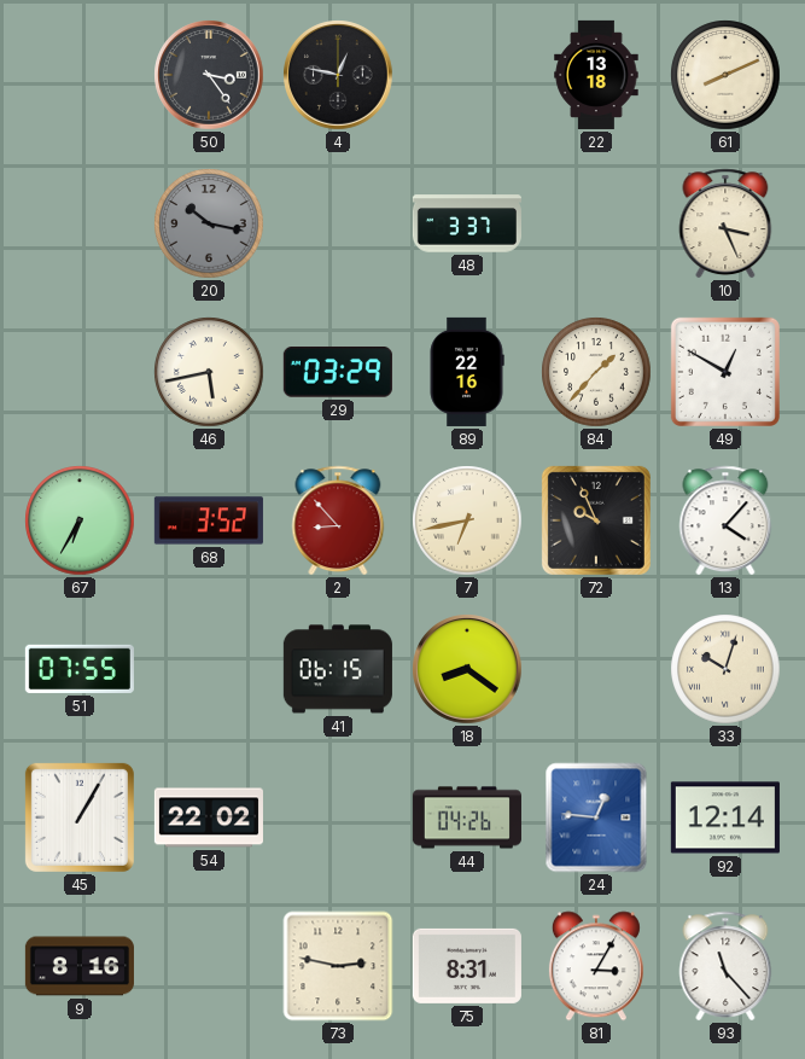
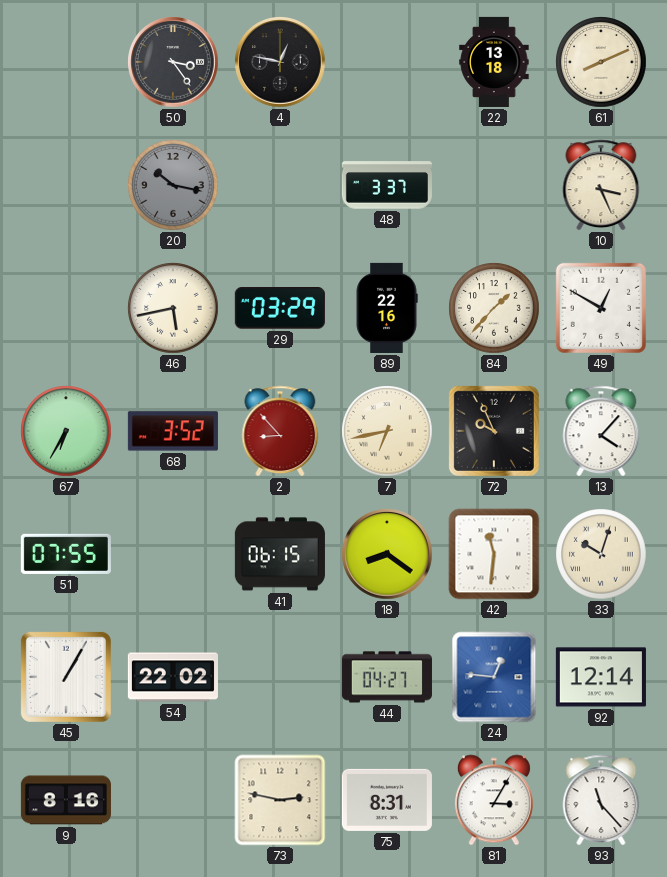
42: none -> 11:31 (494, 554)
44: 04:26 -> 04:27 (387, 677)
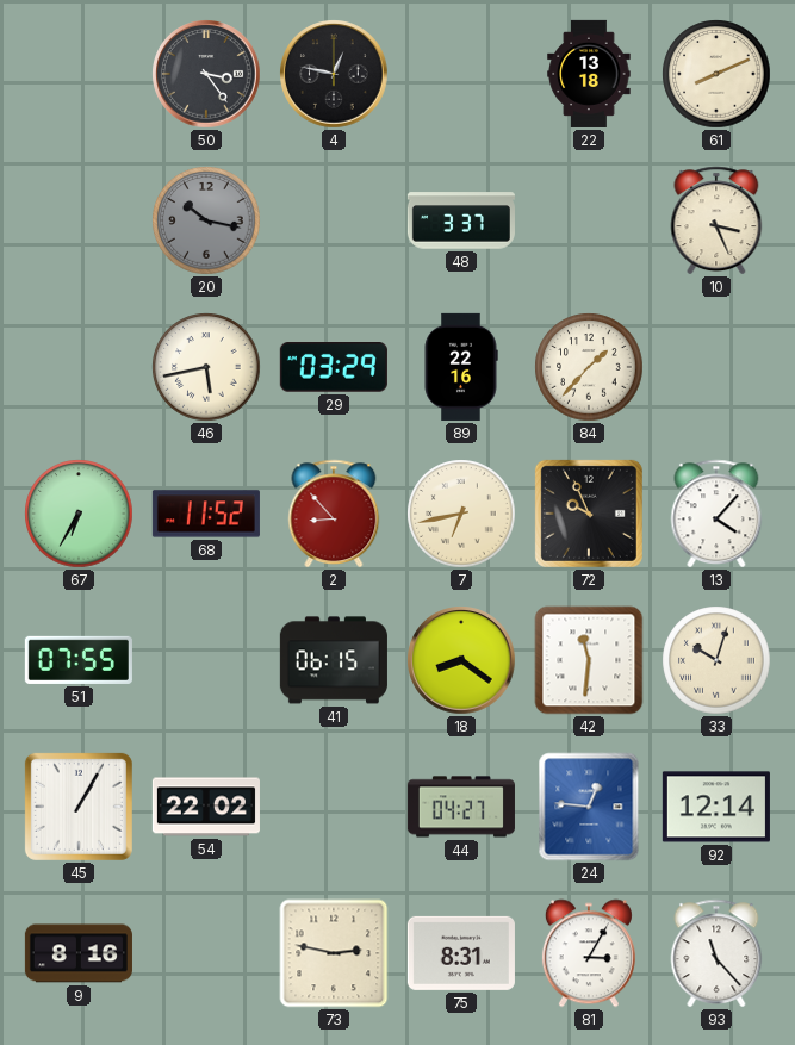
49: 12:50 -> none (601, 308)
68: 3:52 -> 11:52 (206, 514)
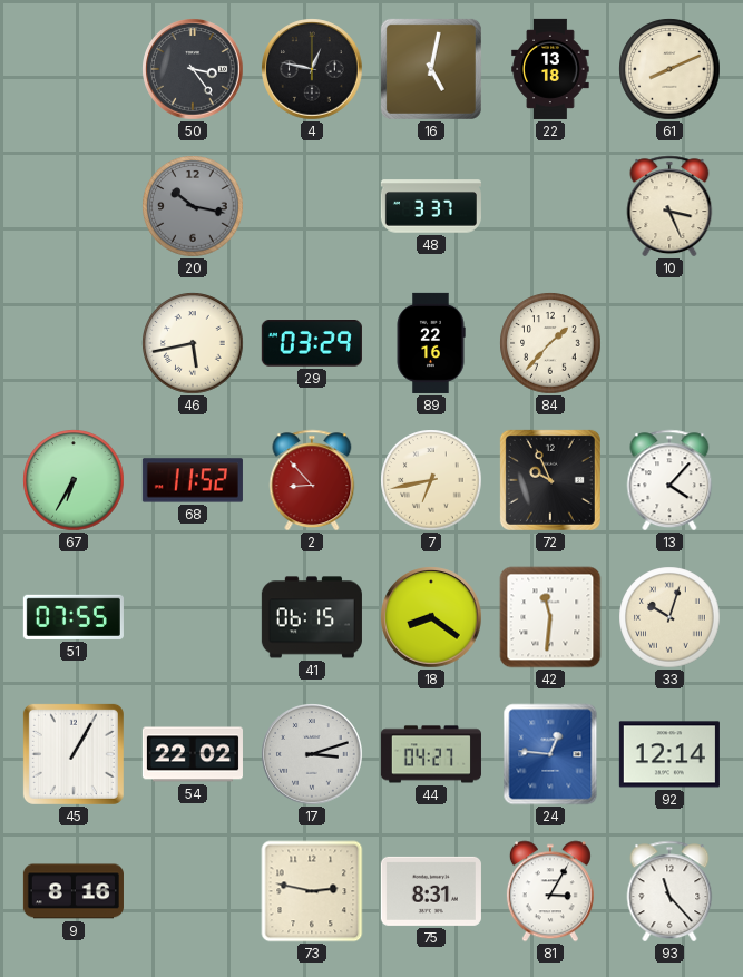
16: none -> 5:02 (431, 69)
17: none -> 3:12 (312, 754)
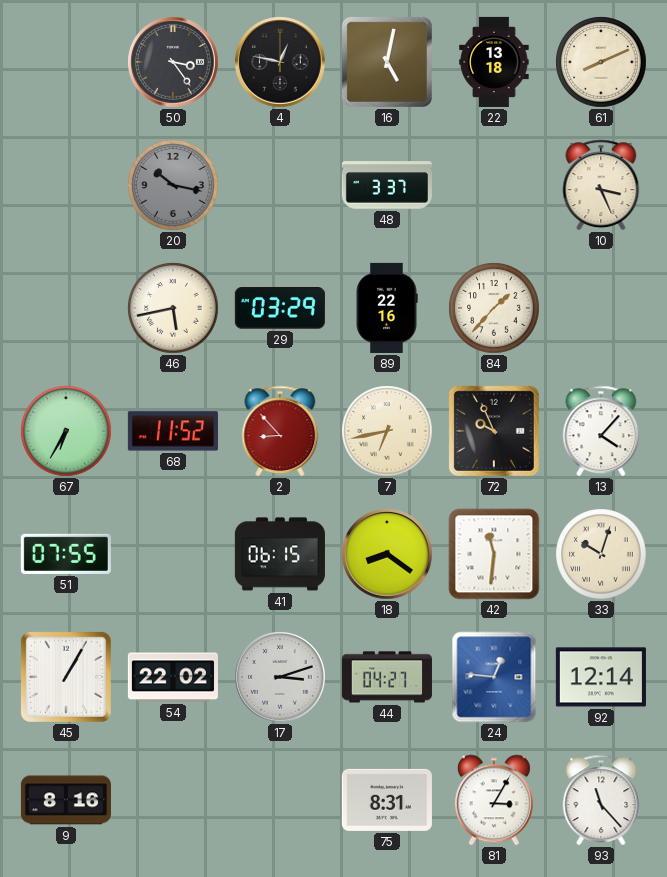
73: 2:47 -> none (312, 891)
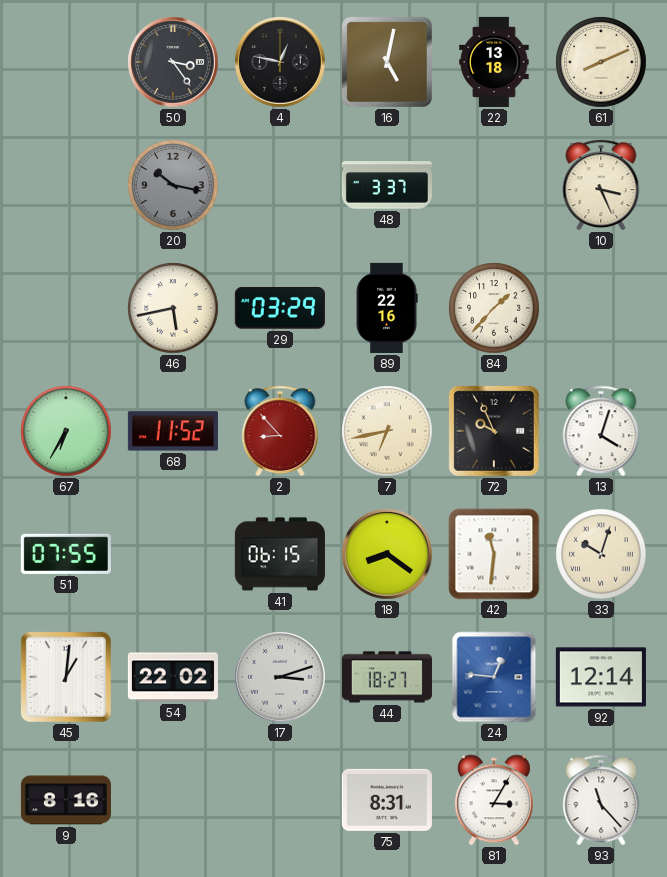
13: 4:07 -> 4:03 (601, 431)
45: 1:05 -> 1:01 (66, 677)
44: 04:27 -> 18:27 (387, 677)
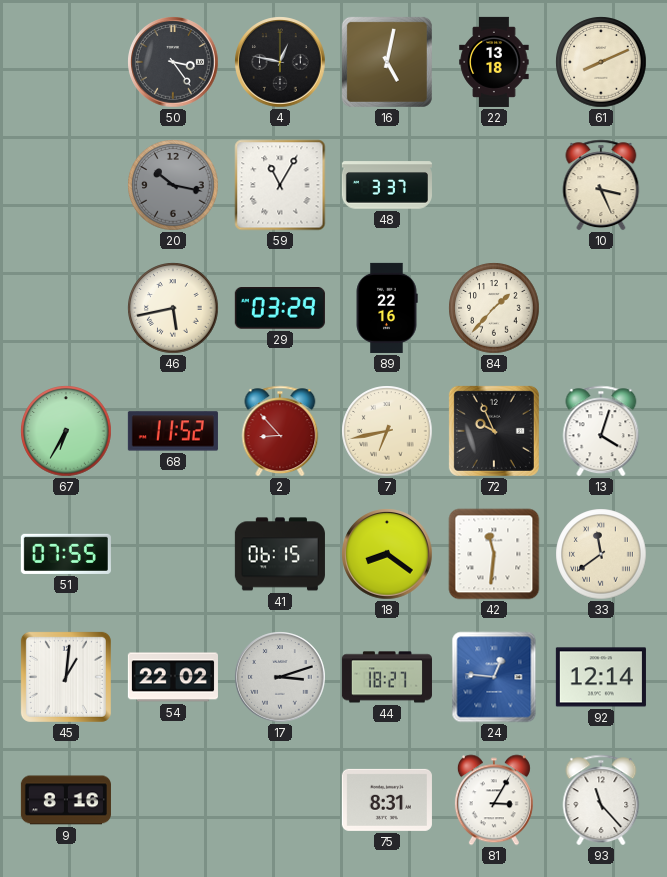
59: none -> 11:05 (280, 185)
33: 10:03 -> 11:39 (601, 554)
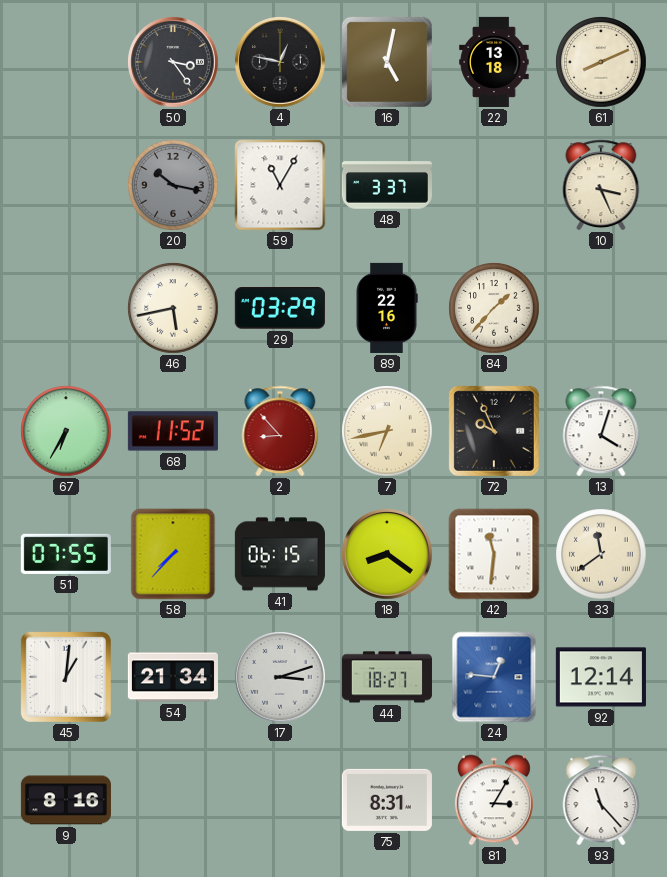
58: none -> 7:37 (173, 554)
54: 22:02 -> 21:34 (173, 677)
